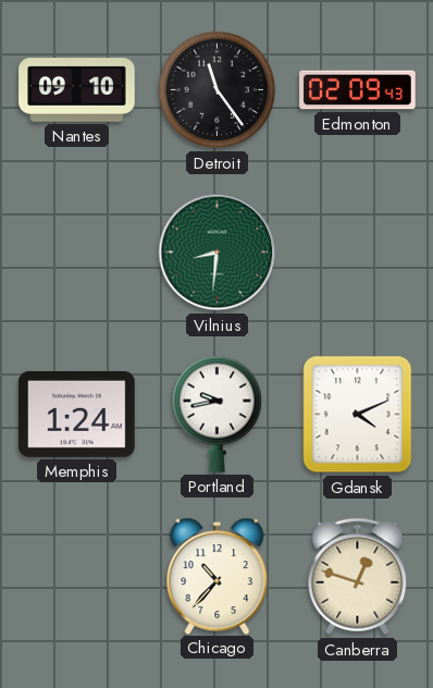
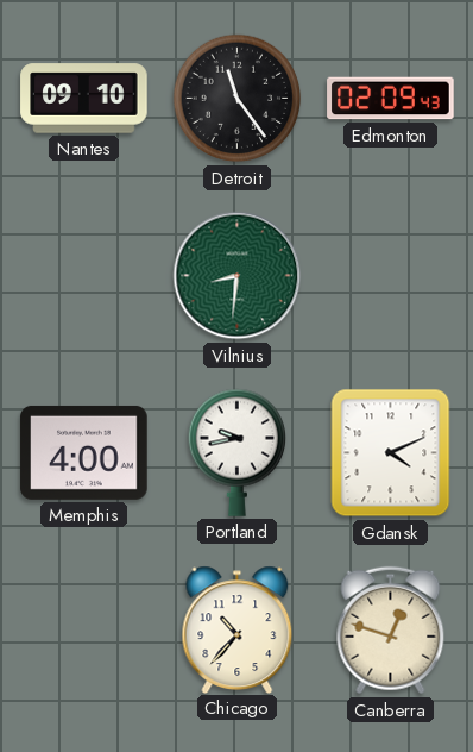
Memphis: 1:24 -> 4:00 (84, 452)
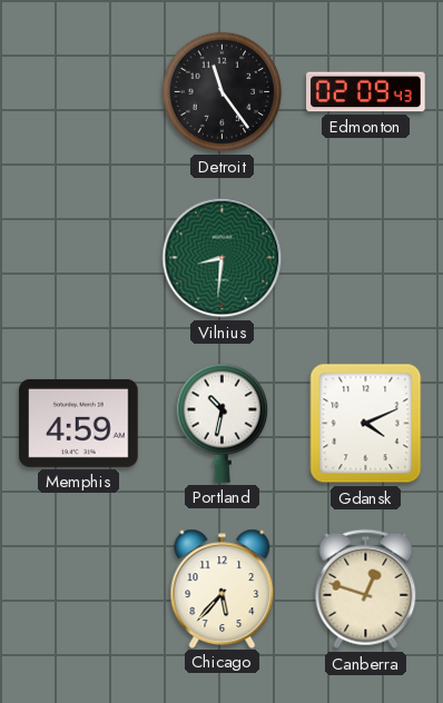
Nantes: 09:10 -> none (84, 99)
Memphis: 4:00 -> 4:59 (79, 423)
Portland: 9:43 -> 10:32 (221, 423)
Chicago: 10:37 -> 5:37 (223, 588)
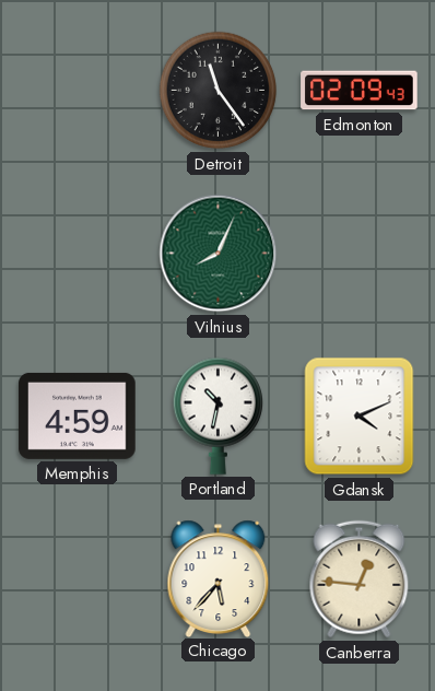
Vilnius: 8:31 -> 8:04 (219, 254)
Canberra: 12:48 -> 12:46 (360, 579)
